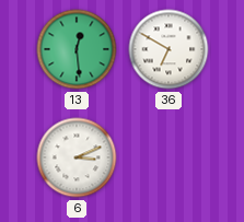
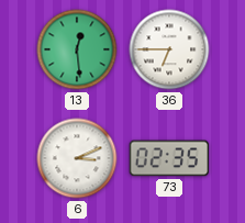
36: 6:50 -> 6:45 (169, 49)
73: none -> 02:35 (169, 158)
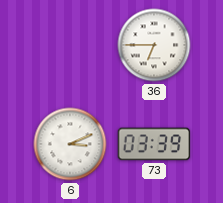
13: 12:29 -> none (77, 49)
73: 02:35 -> 03:39 (154, 144)
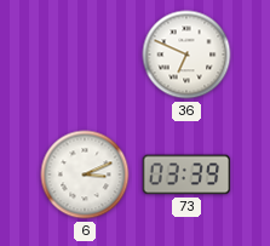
36: 6:45 -> 6:49 (186, 55)
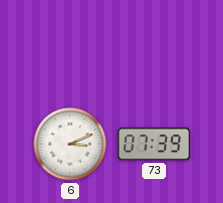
36: 6:49 -> none (186, 55)
73: 03:39 -> 07:39 (154, 144)
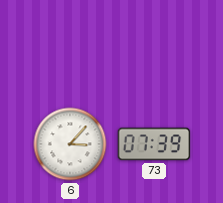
6: 3:11 -> 3:07 (70, 144)
